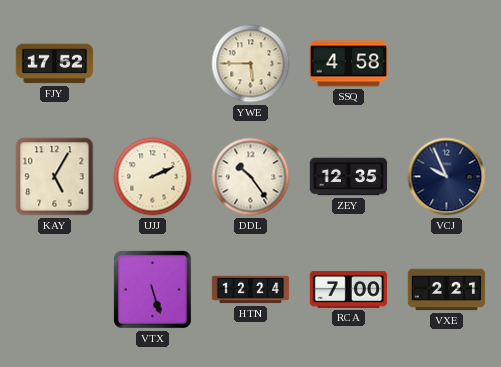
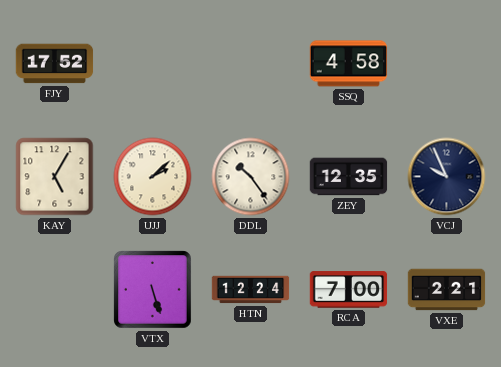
YWE: 5:45 -> none (251, 64)
UJJ: 2:11 -> 2:08 (153, 177)
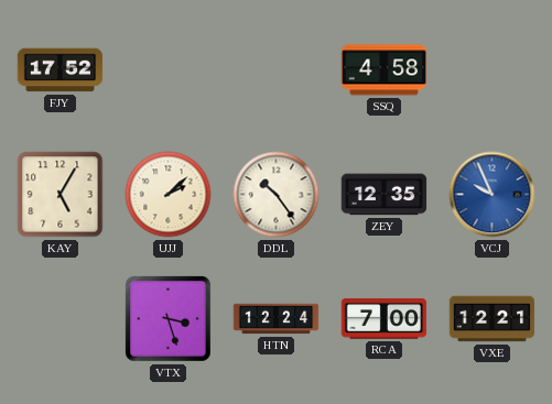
VCJ dial: navy -> blue (493, 195)
VTX: 5:27 -> 3:27 (169, 319)
VXE: 2:21 -> 12:21 (493, 319)
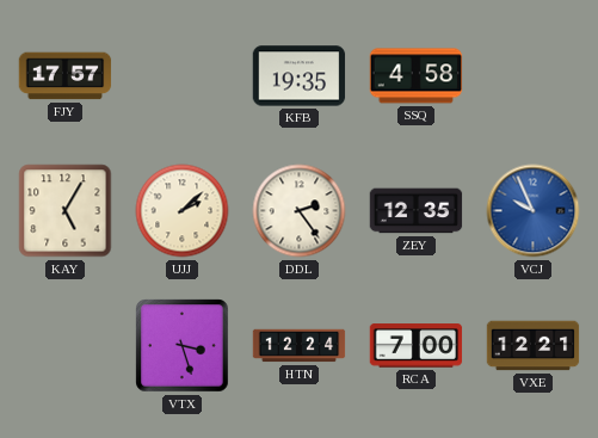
FJY: 17:52 -> 17:57 (66, 76)
KFB: none -> 19:35 (300, 76)
DDL: 10:24 -> 2:24 (300, 211)
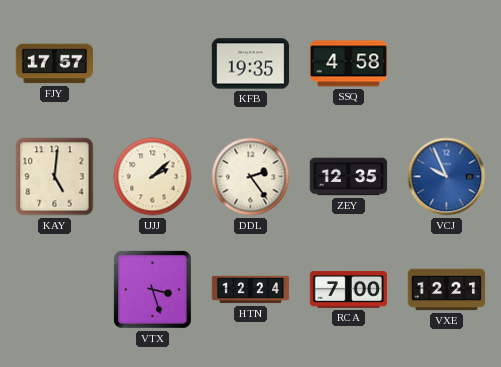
KAY: 5:05 -> 5:01 (55, 177)
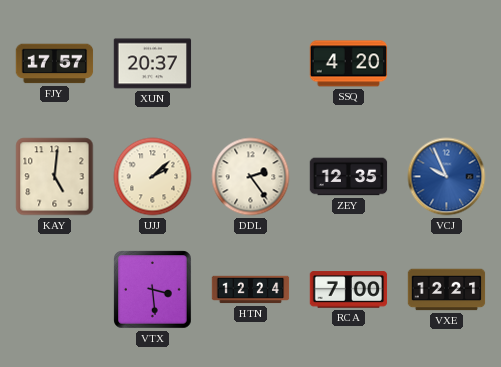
XUN: none -> 20:37 (153, 64)
KFB: 19:35 -> none (251, 64)
SSQ: 4:58 -> 4:20 (349, 64)
VTX: 3:27 -> 3:29 (153, 290)
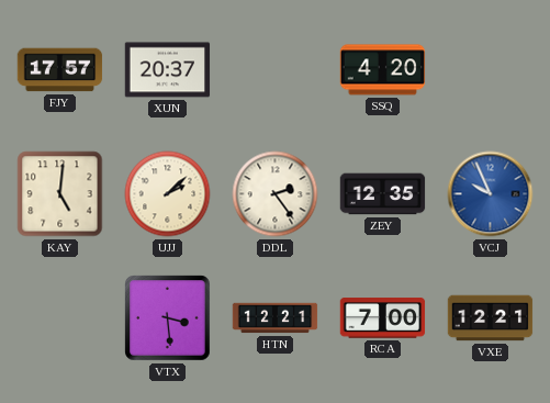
HTN: 12:24 -> 12:21 (276, 318)
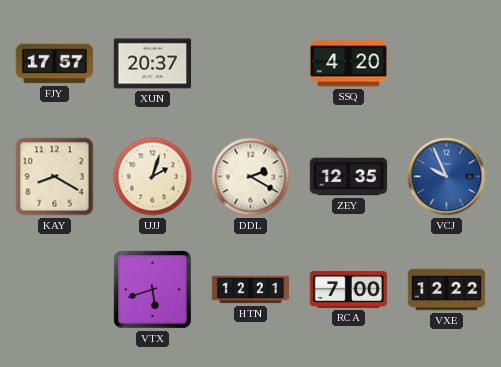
KAY: 5:01 -> 8:20 (55, 177)
UJJ: 2:08 -> 2:03 (153, 177)
DDL: 2:24 -> 2:20 (251, 177)
VTX: 3:29 -> 5:42 (153, 290)
VXE: 12:21 -> 12:22 (447, 290)
